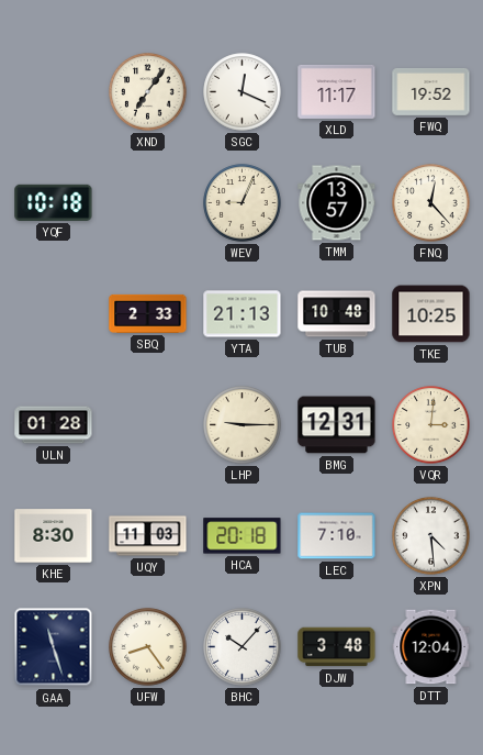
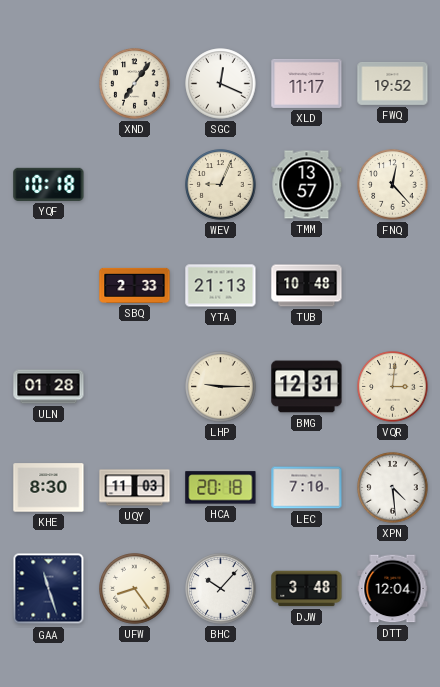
TKE: 10:25 -> none (431, 314)
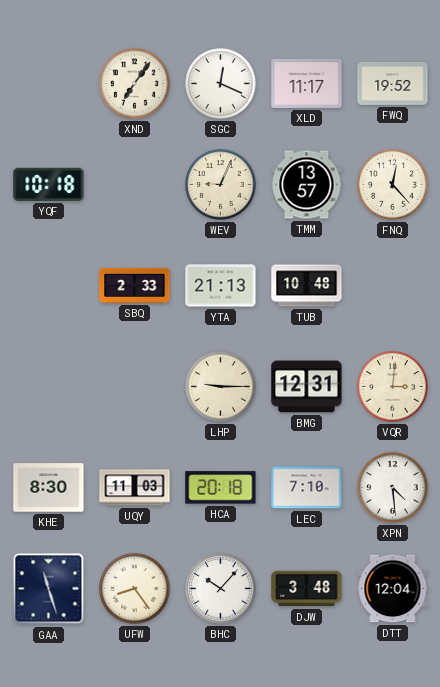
ULN: 01:28 -> none (49, 387)
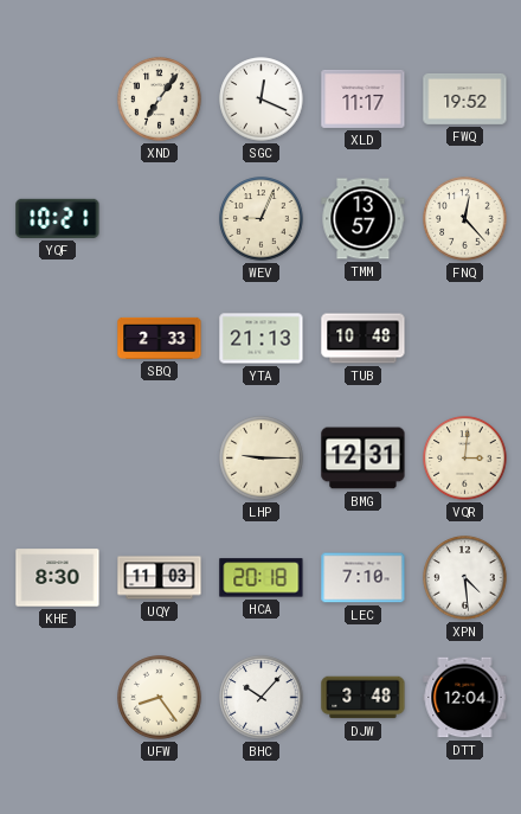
YQF: 10:18 -> 10:21 (58, 218)
GAA: 11:27 -> none (49, 589)
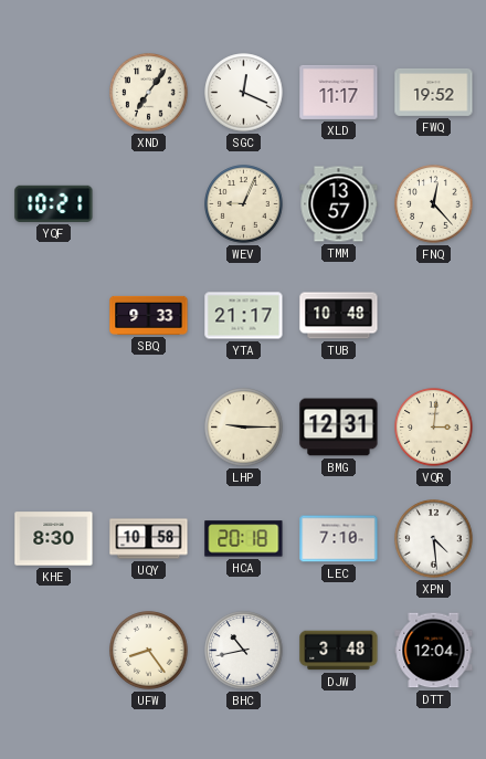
SBQ: 2:33 -> 9:33 (149, 315)
YTA: 21:13 -> 21:17 (244, 316)
UQY: 11:03 -> 10:58 (149, 539)
BHC: 10:07 -> 10:43 (244, 651)
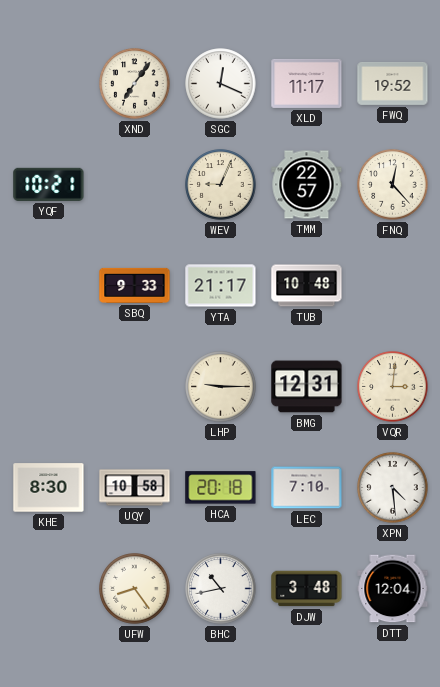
TMM: 13:57 -> 22:57 (307, 185)
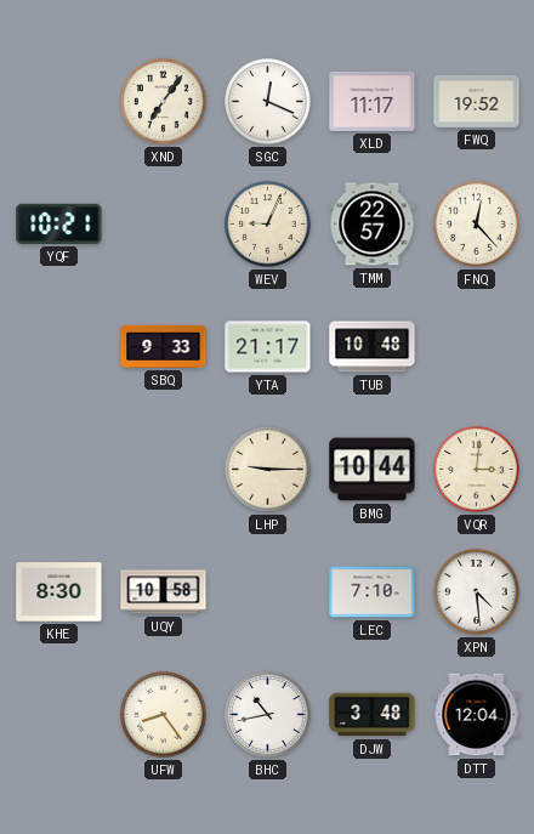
BMG: 12:31 -> 10:44 (373, 470)
HCA: 20:18 -> none (221, 488)
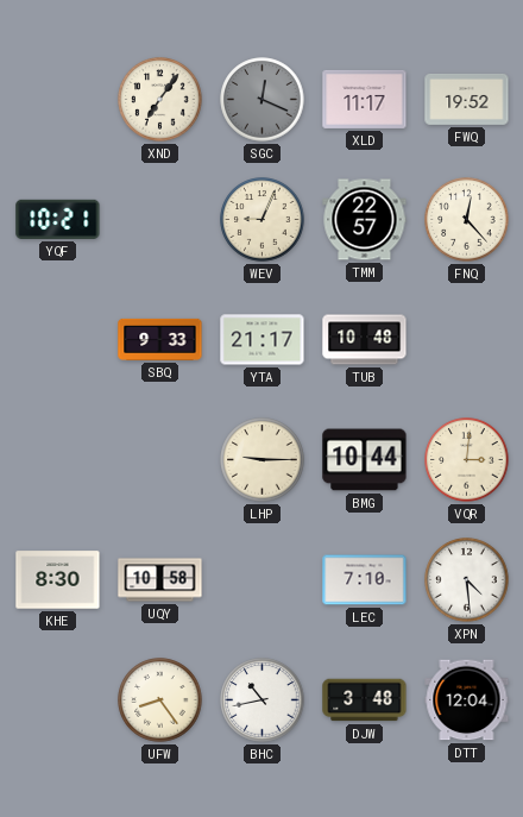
SGC dial: white -> grey (263, 100)
